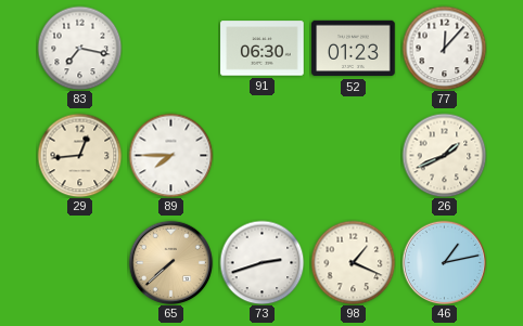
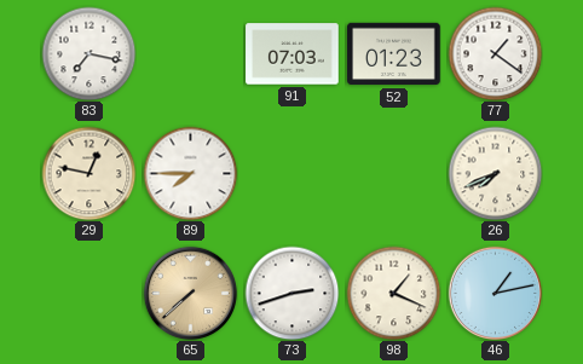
91: 06:30 -> 07:03 (293, 54)
77: 12:07 -> 1:21 (495, 53)
29: 12:44 -> 12:47 (88, 173)
26: 1:41 -> 7:41 (495, 173)
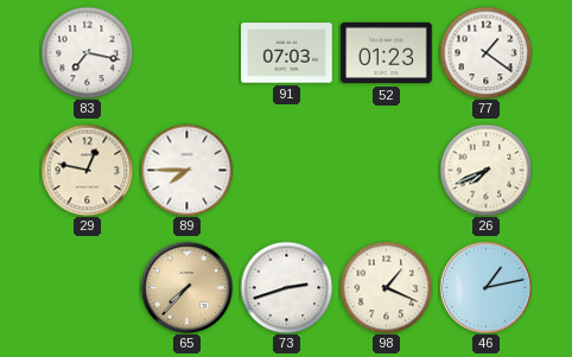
65: 7:38 -> 7:37 (186, 287)
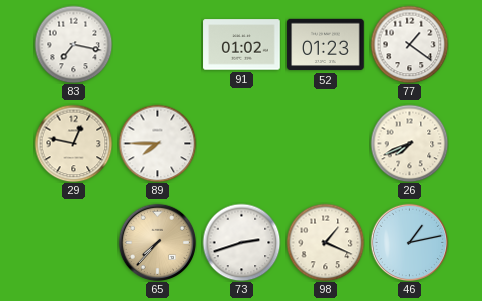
91: 07:03 -> 01:02 (242, 45)
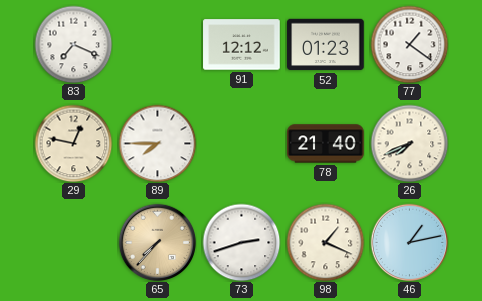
83: 7:17 -> 7:19 (73, 44)
91: 01:02 -> 12:12 (242, 45)
78: none -> 21:40 (326, 144)
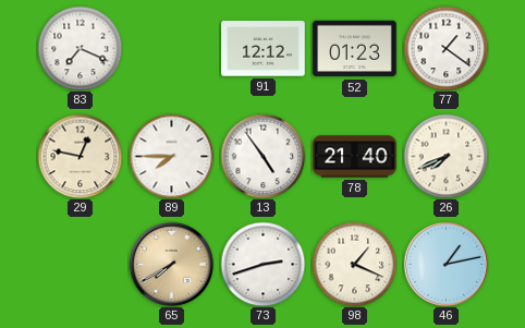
13: none -> 4:54 (262, 156)
65: 7:37 -> 7:40 (171, 264)
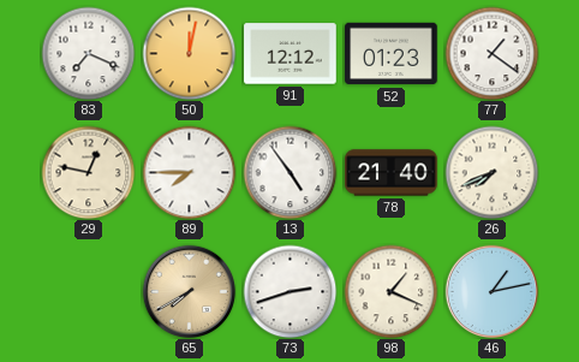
50: none -> 12:02 (189, 53)
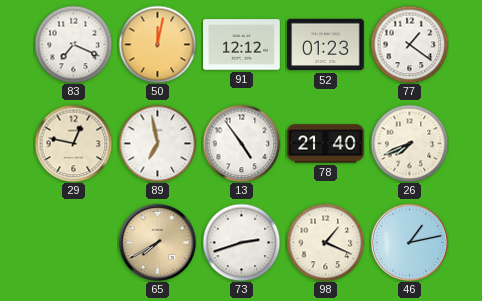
89: 7:45 -> 6:58 (157, 143)
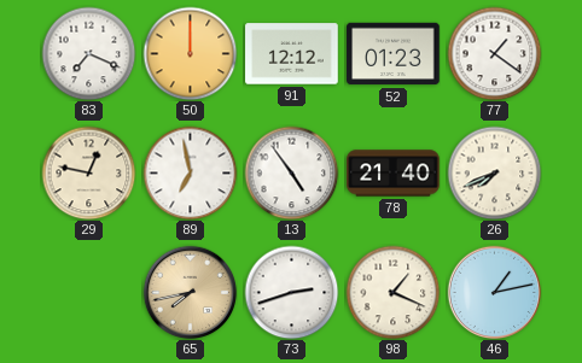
50: 12:02 -> 12:00 (190, 53)
65: 7:40 -> 7:43 (190, 292)
